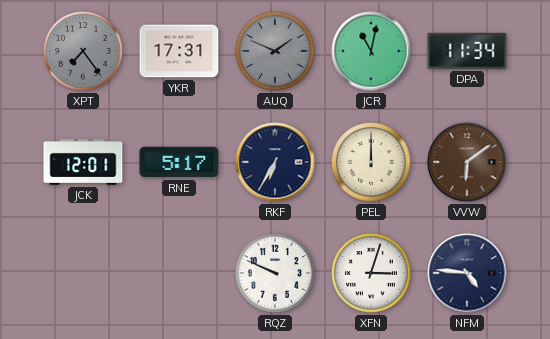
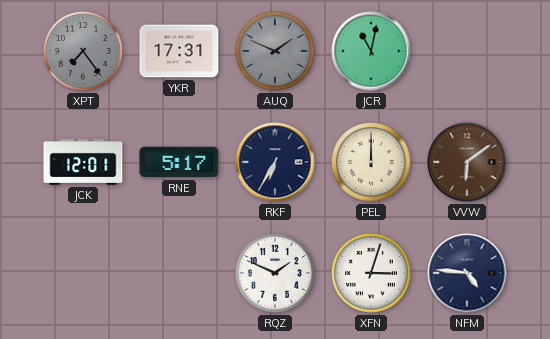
DPA: 11:34 -> none (467, 51)
RQZ: 9:49 -> 1:49 (275, 273)
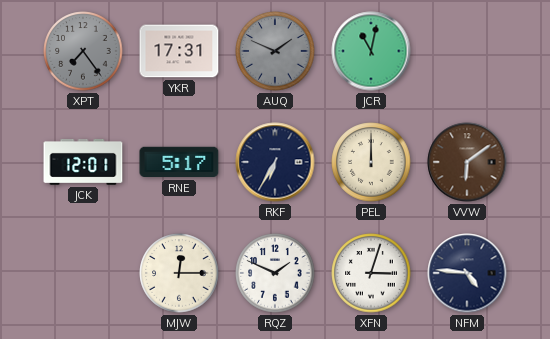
MJW: none -> 12:15 (179, 273)
